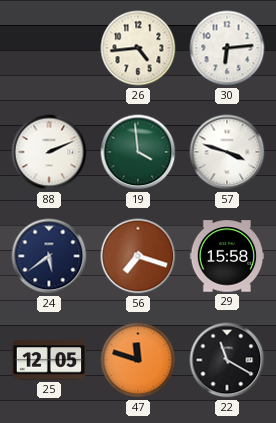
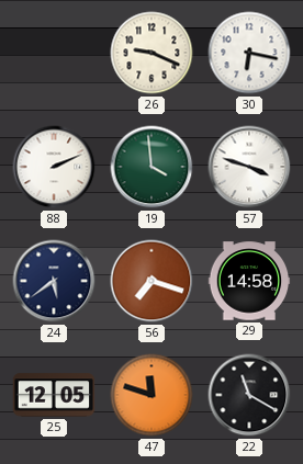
26: 4:44 -> 9:19 (151, 53)
30: 6:14 -> 6:17 (249, 53)
29: 15:58 -> 14:58 (249, 281)
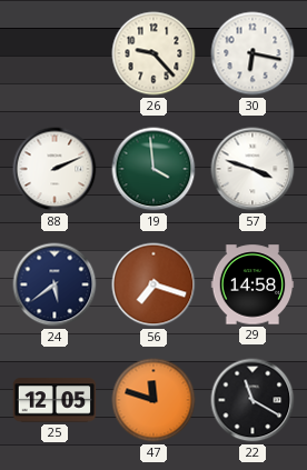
26: 9:19 -> 9:23 (153, 53)
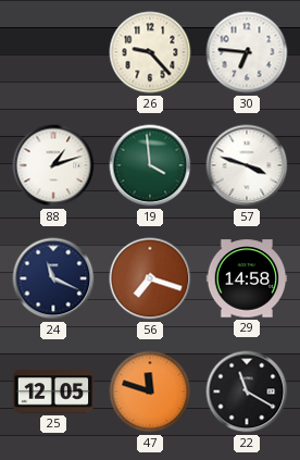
30: 6:17 -> 6:46 (247, 52)
88: 2:11 -> 1:12 (53, 165)
24: 5:39 -> 11:19 (53, 278)
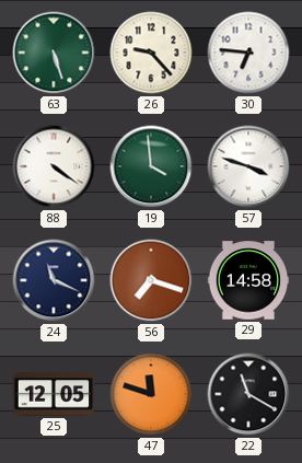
63: none -> 5:27 (54, 53)
88: 1:12 -> 4:21 (54, 166)
